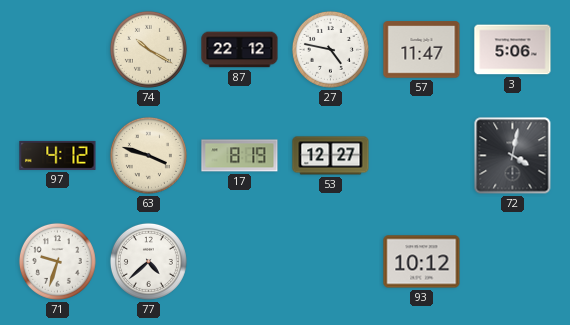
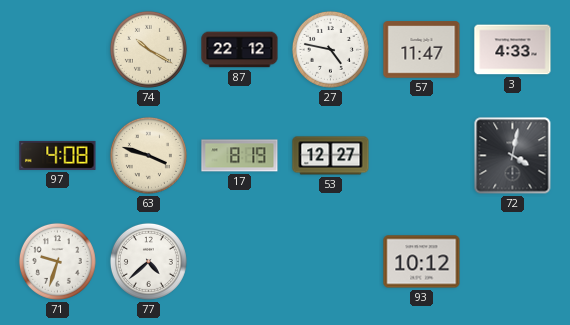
3: 5:06 -> 4:33 (513, 50)
97: 4:12 -> 4:08 (58, 155)
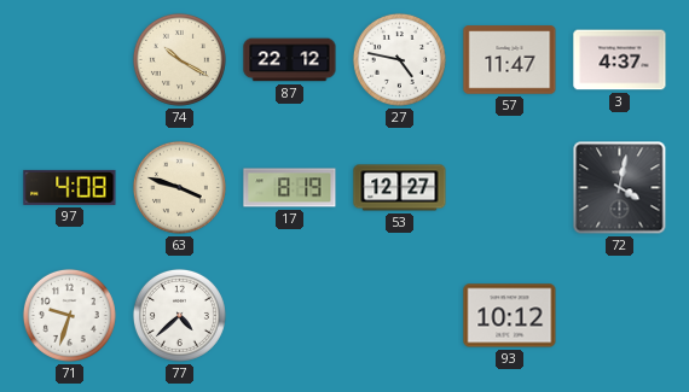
3: 4:33 -> 4:37 (620, 60)
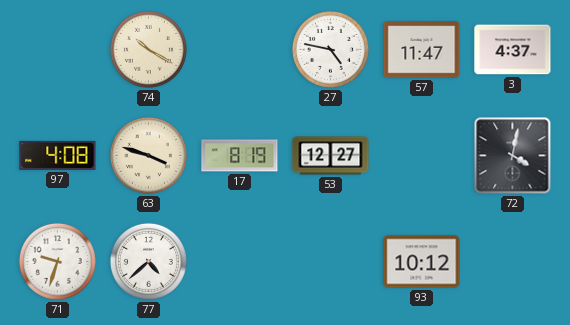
87: 22:12 -> none (290, 60)
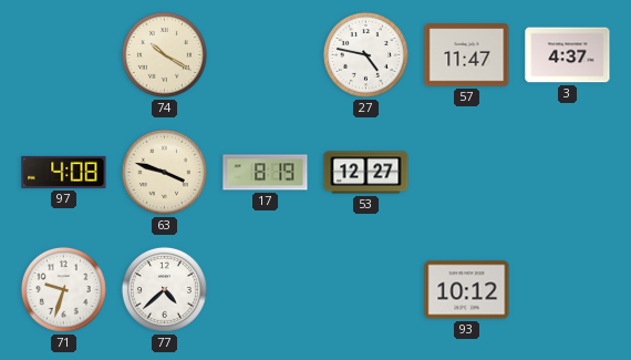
72: 4:02 -> none (513, 156)
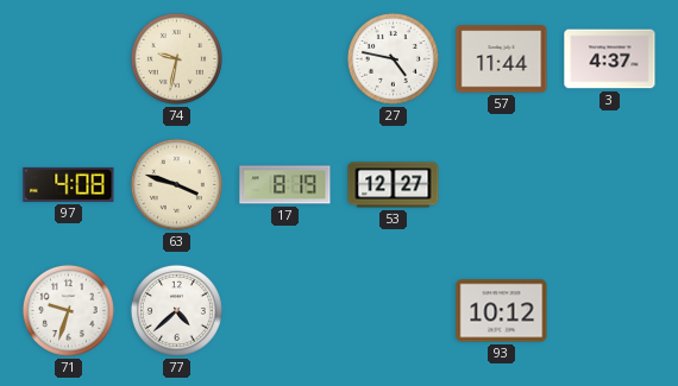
74: 10:20 -> 9:32 (176, 58)
57: 11:47 -> 11:44 (502, 59)
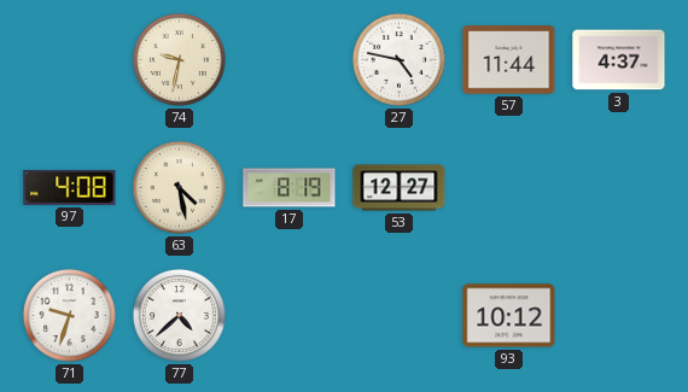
63: 3:48 -> 4:28 (179, 187)
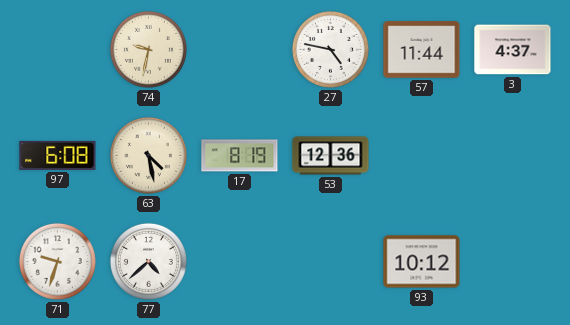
97: 4:08 -> 6:08 (58, 155)
53: 12:27 -> 12:36 (331, 156)
